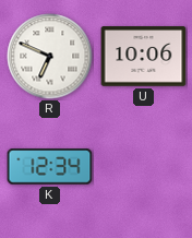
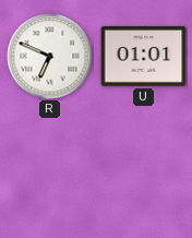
U: 10:06 -> 01:01 (144, 57)
K: 12:34 -> none (50, 167)
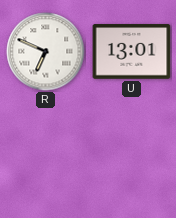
U: 01:01 -> 13:01 (132, 52)
